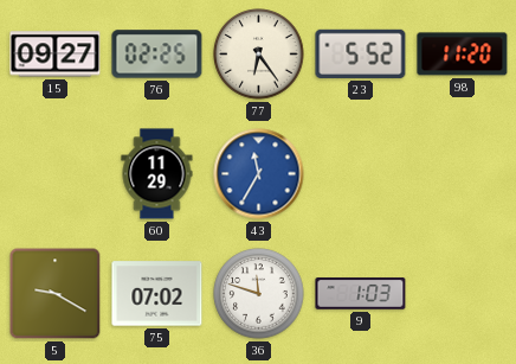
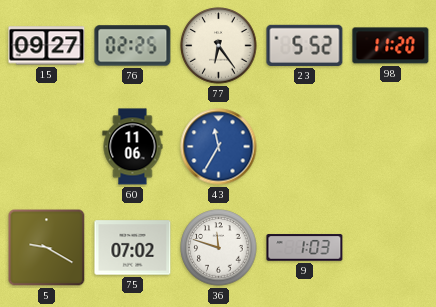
60: 11:29 -> 11:06 (133, 147)
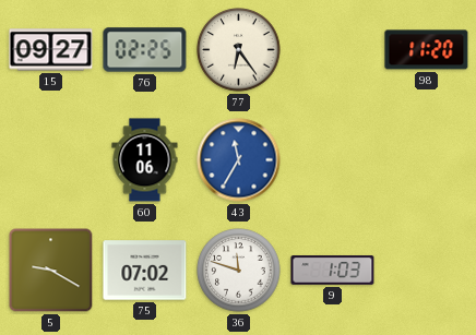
23: 5:52 -> none (305, 45)
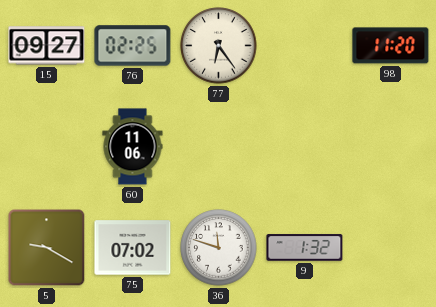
43: 11:35 -> none (239, 160)
9: 1:03 -> 1:32 (305, 248)
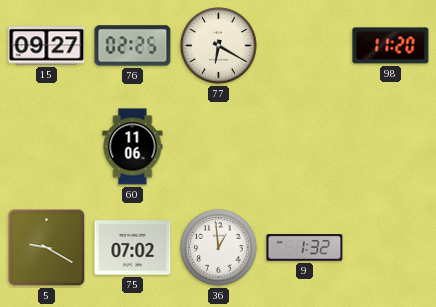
77: 6:24 -> 6:20 (219, 46)
36: 11:48 -> 12:59 (219, 248)
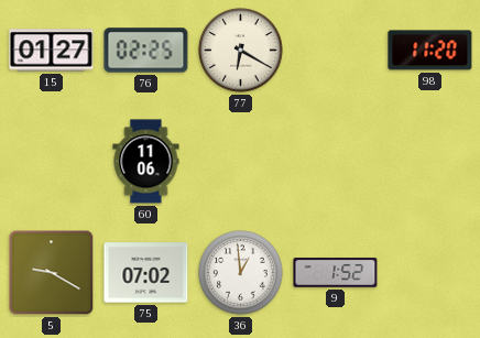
15: 09:27 -> 01:27 (52, 51)
9: 1:32 -> 1:52 (336, 273)
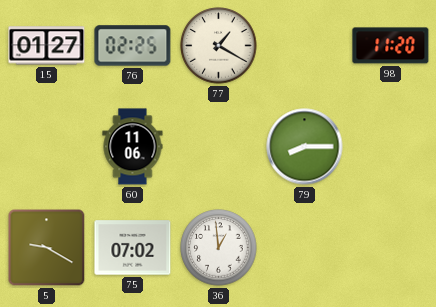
77: 6:20 -> 1:20 (219, 46)
79: none -> 8:15 (305, 147)
9: 1:52 -> none (336, 273)
